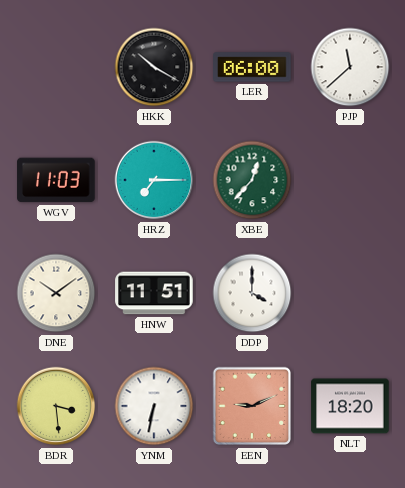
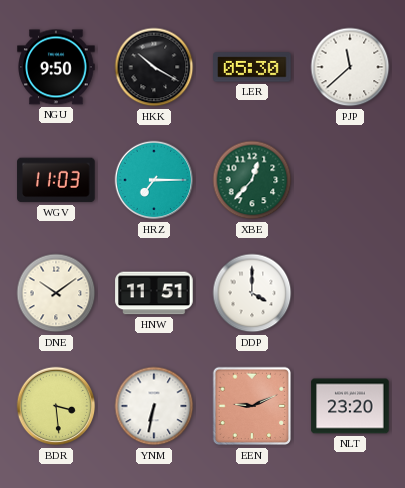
NGU: none -> 9:50 (56, 67)
LER: 06:00 -> 05:30 (252, 67)
NLT: 18:20 -> 23:20 (350, 406)
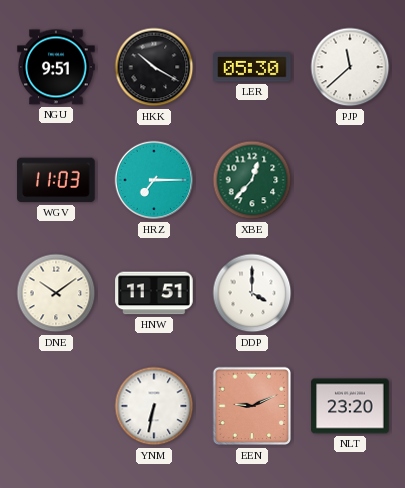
NGU: 9:50 -> 9:51 (56, 67)
BDR: 3:29 -> none (56, 406)
